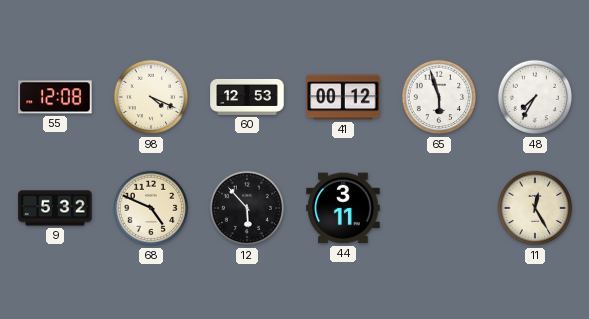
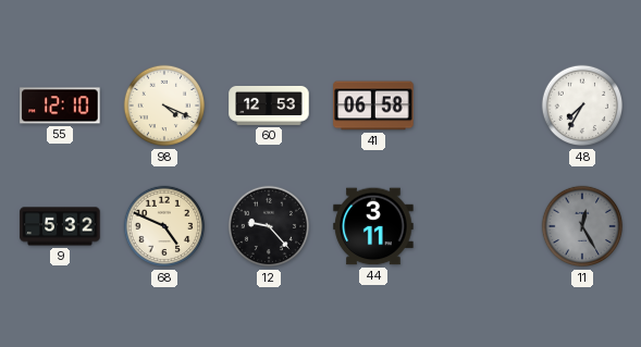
55: 12:08 -> 12:10 (60, 106)
41: 00:12 -> 06:58 (373, 106)
65: 5:57 -> none (439, 97)
12: 5:53 -> 9:23 (269, 226)
11 dial: cream -> grey (582, 226)
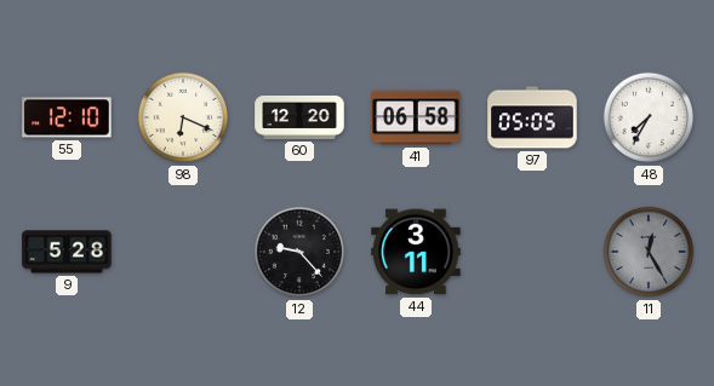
98: 4:19 -> 6:19 (183, 117)
60: 12:53 -> 12:20 (299, 117)
97: none -> 05:05 (532, 117)
9: 5:32 -> 5:28 (67, 252)
68: 4:49 -> none (164, 226)
